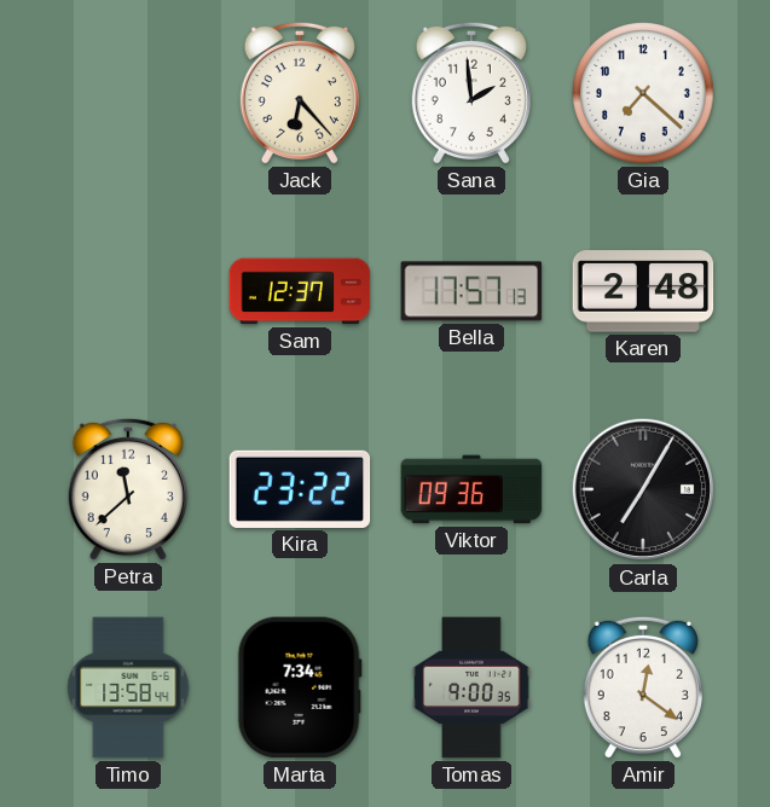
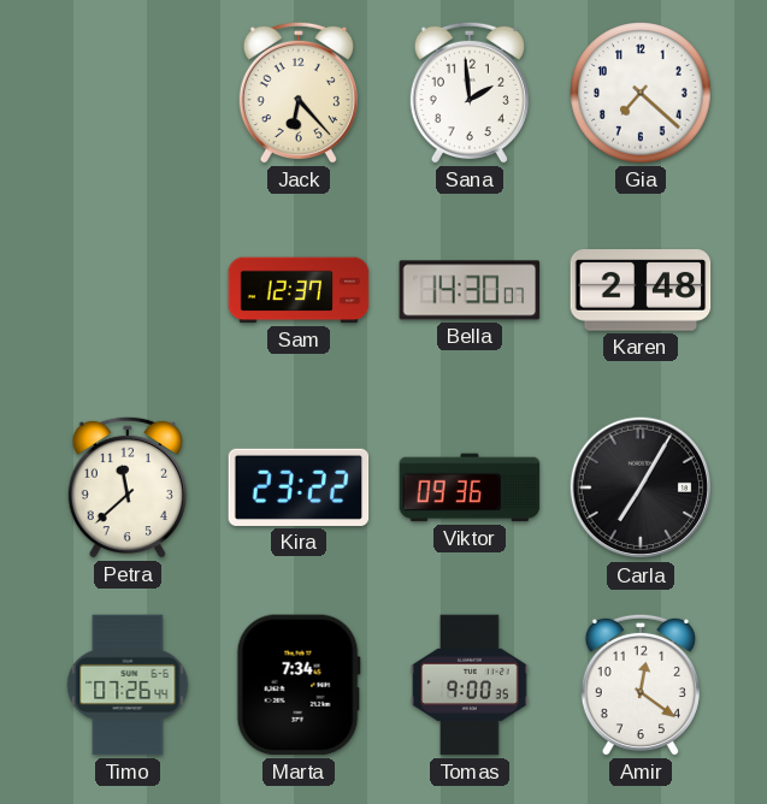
Bella: 17:57 -> 14:30 (470, 290)
Timo: 13:58 -> 07:26 (128, 685)
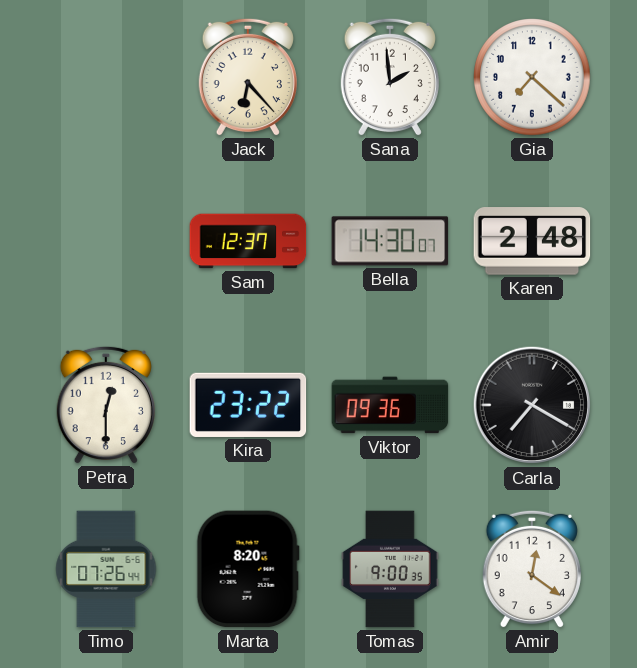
Petra: 11:38 -> 12:30 (106, 405)
Carla: 7:05 -> 7:20 (532, 405)
Marta: 7:34 -> 8:20 (248, 569)
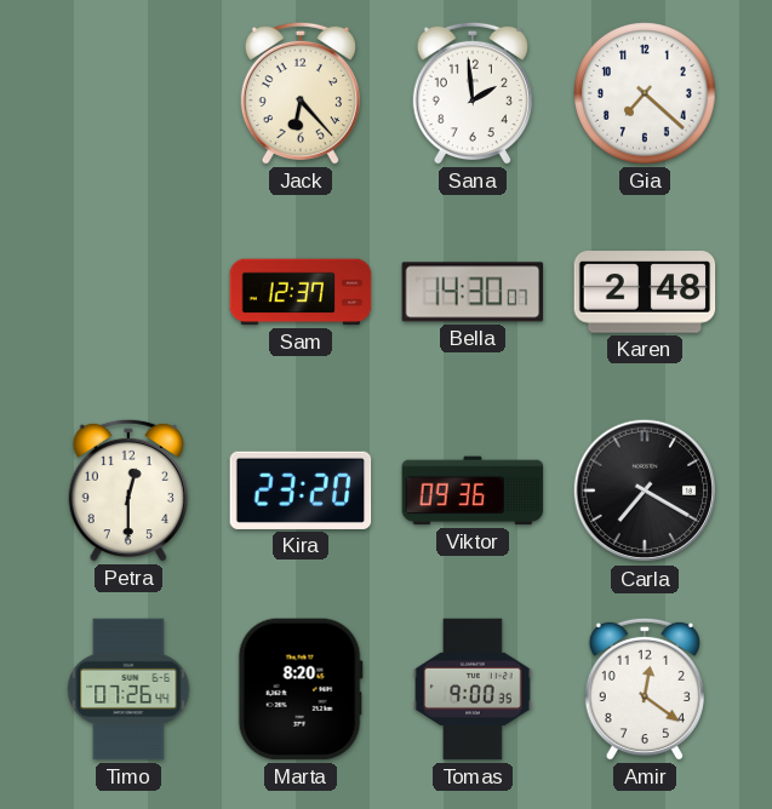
Kira: 23:22 -> 23:20 (301, 490)
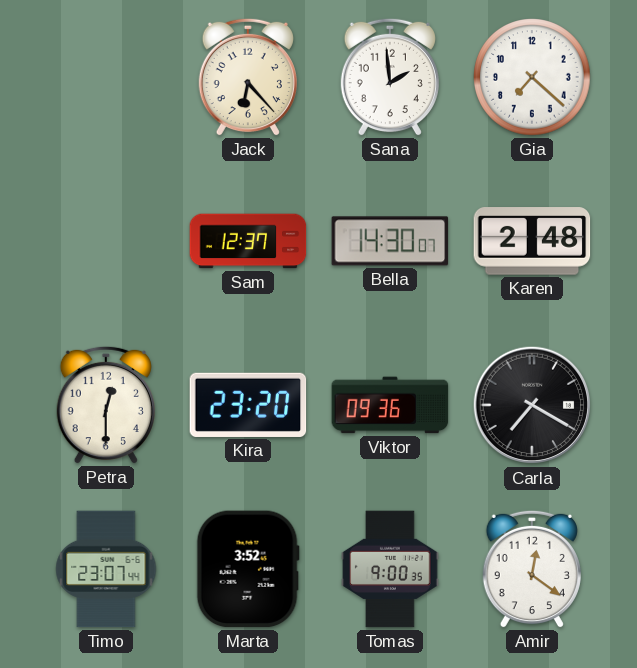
Timo: 07:26 -> 23:07 (106, 569)
Marta: 8:20 -> 3:52 (248, 569)
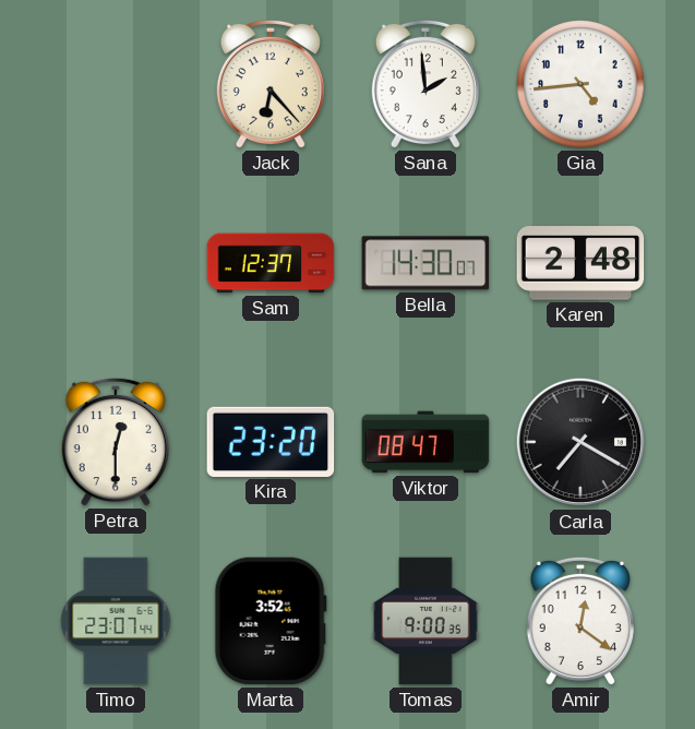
Gia: 7:22 -> 4:44 (580, 84)
Viktor: 09:36 -> 08:47 (426, 442)
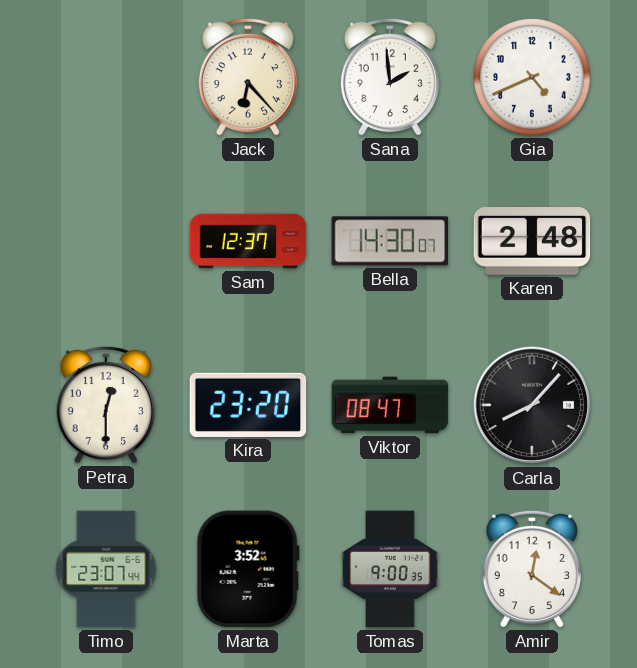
Gia: 4:44 -> 4:41 (532, 77)
Carla: 7:20 -> 8:07 (532, 405)
